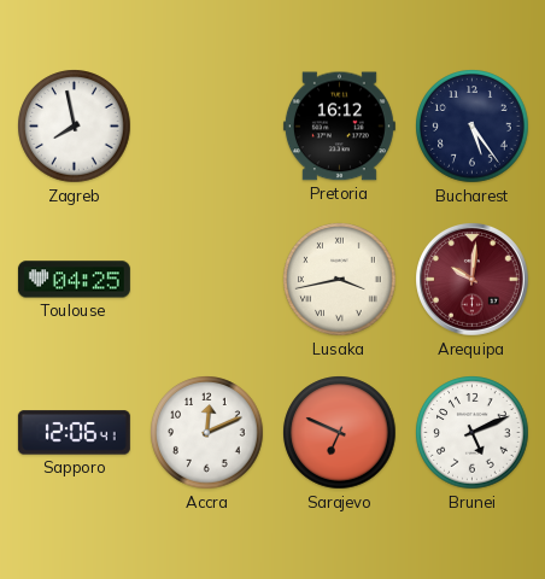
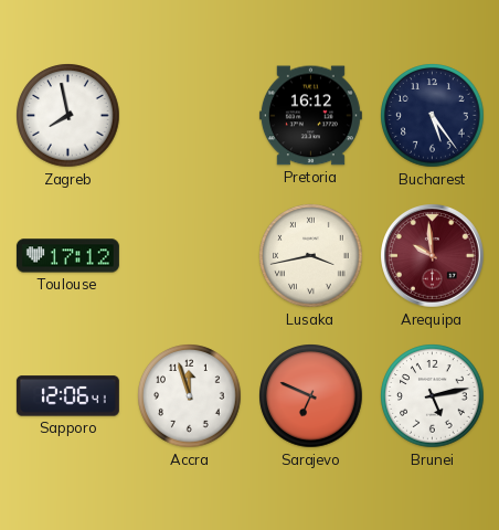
Toulouse: 04:25 -> 17:12 (67, 256)
Arequipa: 10:01 -> 9:59 (433, 256)
Accra: 12:11 -> 11:57 (190, 396)
Brunei: 5:11 -> 5:13 (433, 396)
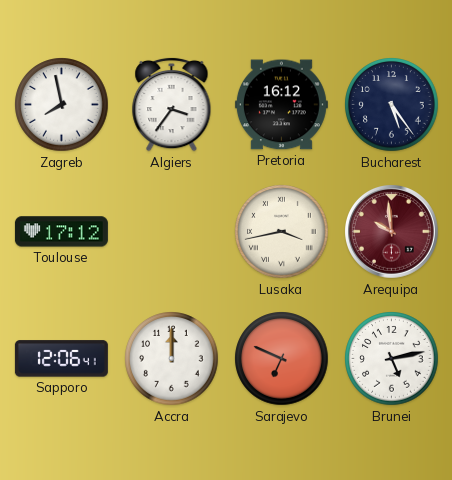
Algiers: none -> 3:36 (172, 104)
Accra: 11:57 -> 12:00 (172, 359)
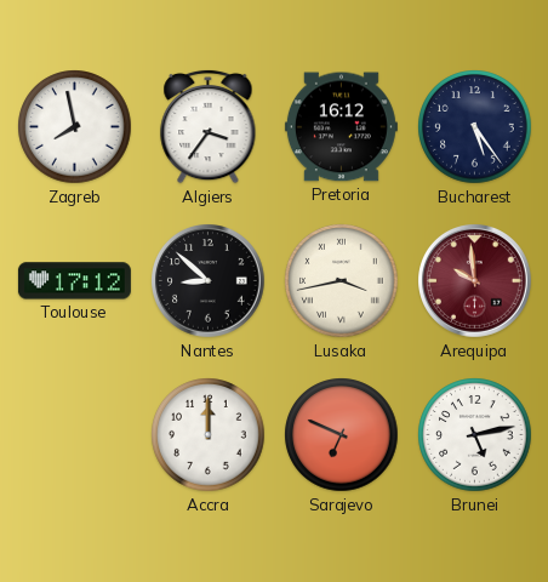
Nantes: none -> 8:52 (209, 281)
Sapporo: 12:06 -> none (61, 359)
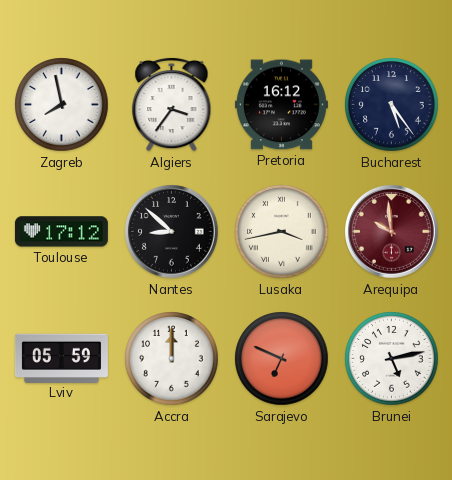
Lviv: none -> 05:59 (61, 358)
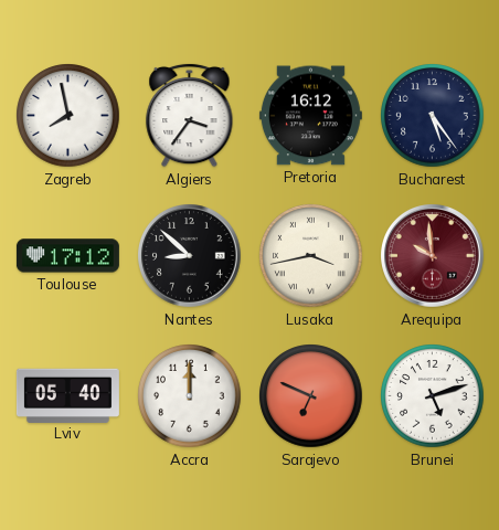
Lviv: 05:59 -> 05:40 (67, 395)
Brunei: 5:13 -> 5:12 (433, 396)
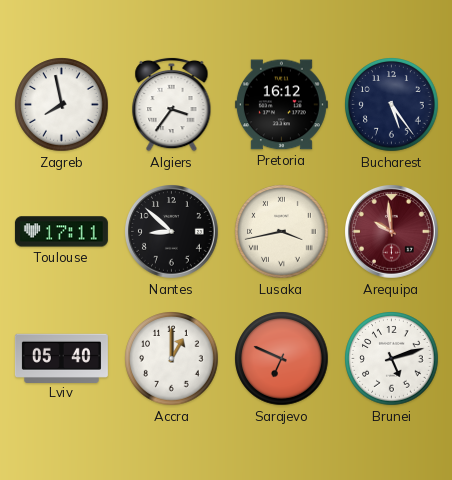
Toulouse: 17:12 -> 17:11 (61, 232)
Accra: 12:00 -> 1:00 (172, 359)
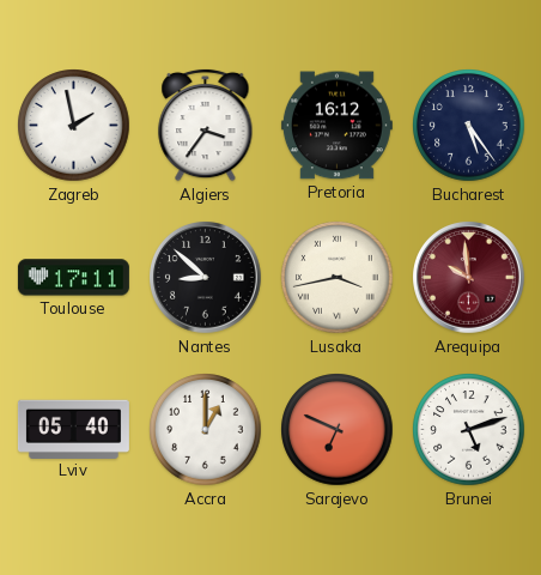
Zagreb: 7:58 -> 1:58 (74, 126)
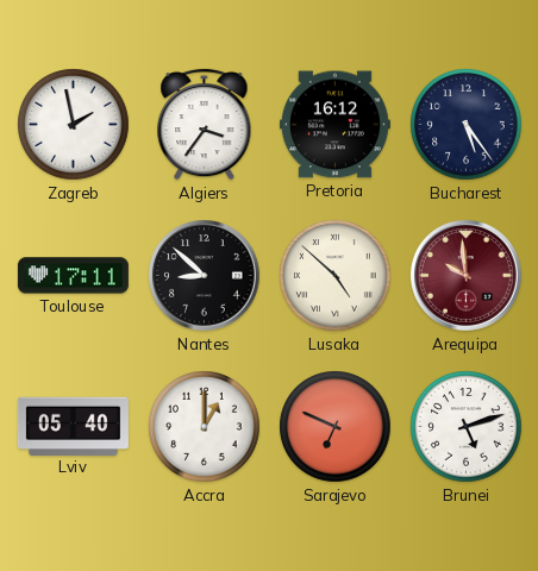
Lusaka: 3:43 -> 4:52 (336, 276)
